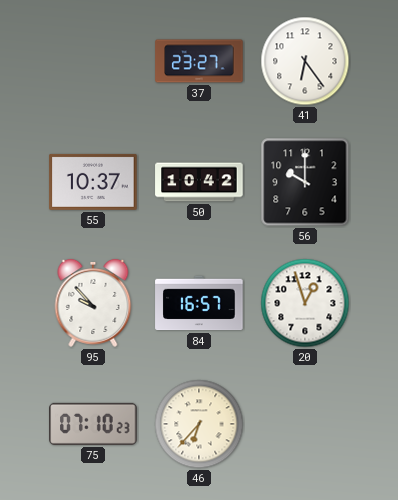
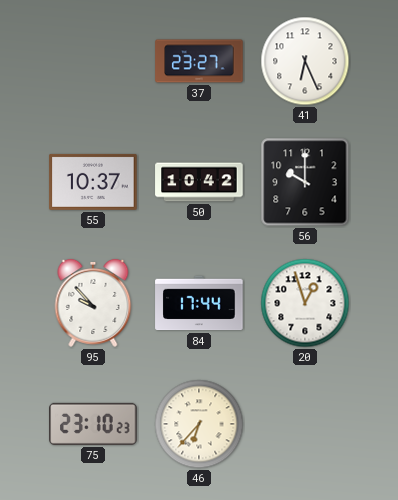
41: 6:24 -> 6:26 (305, 61)
84: 16:57 -> 17:44 (199, 303)
75: 07:10 -> 23:10 (93, 424)
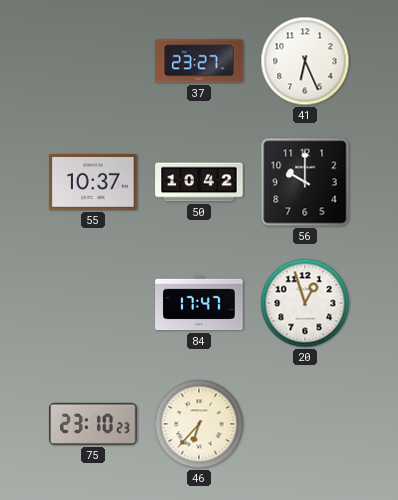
95: 9:53 -> none (93, 304)
84: 17:44 -> 17:47 (199, 303)
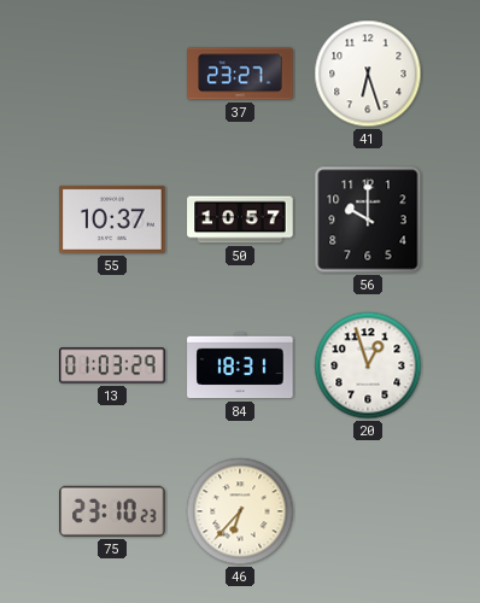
41: 6:26 -> 6:27 (368, 74)
50: 10:42 -> 10:57 (240, 219)
13: none -> 01:03 (112, 365)
84: 17:47 -> 18:31 (240, 365)
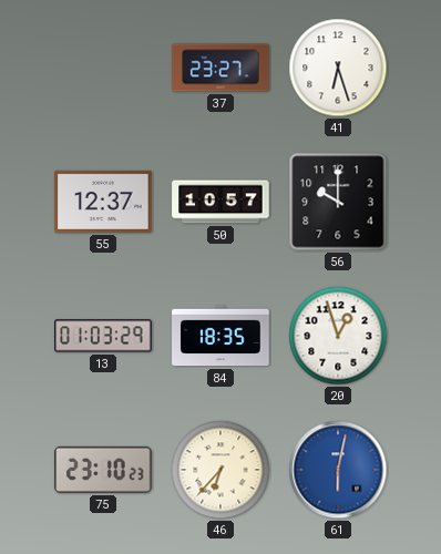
55: 10:37 -> 12:37 (103, 202)
84: 18:31 -> 18:35 (221, 336)
61: none -> 6:02 (338, 470)
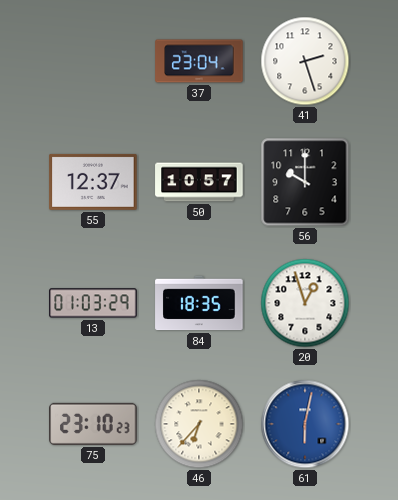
37: 23:27 -> 23:04 (199, 61)
41: 6:27 -> 2:27 (305, 61)
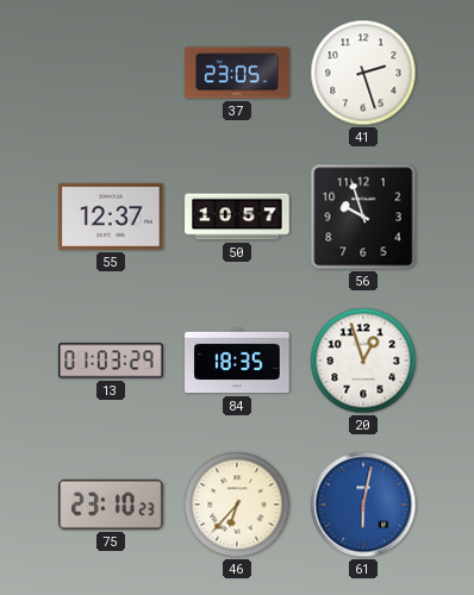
37: 23:04 -> 23:05 (237, 73)
56: 10:00 -> 9:57 (363, 217)
